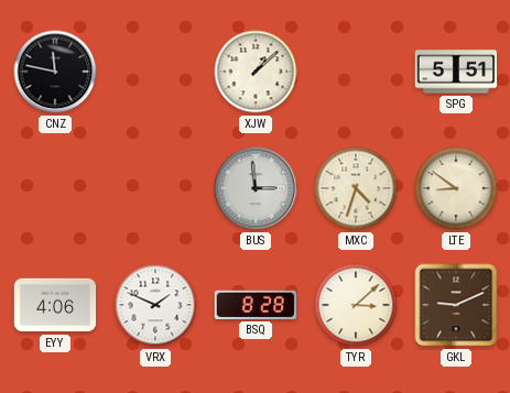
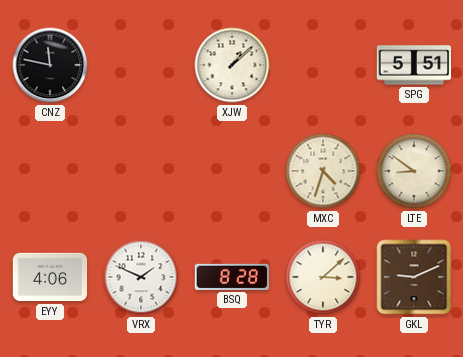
BUS: 2:59 -> none (256, 188)
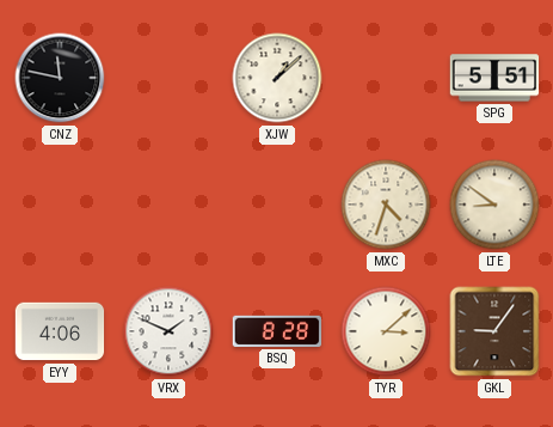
GKL: 9:11 -> 9:06 (494, 331)
